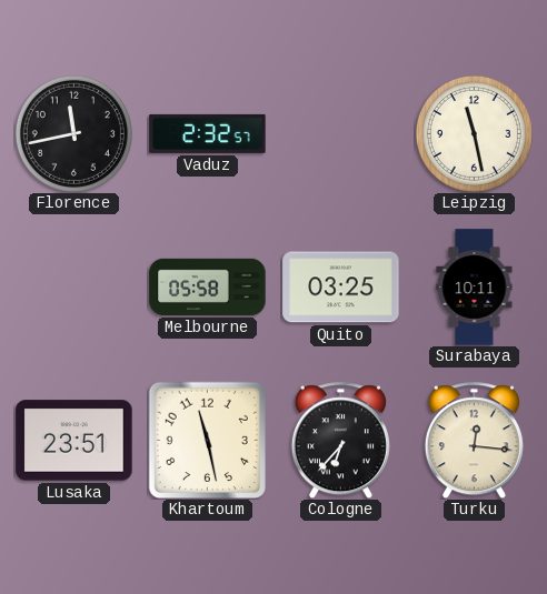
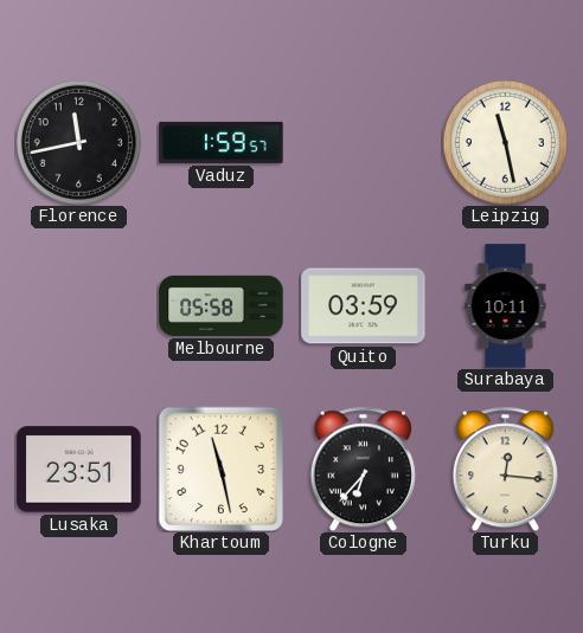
Vaduz: 2:32 -> 1:59 (222, 142)
Quito: 03:25 -> 03:59 (364, 306)
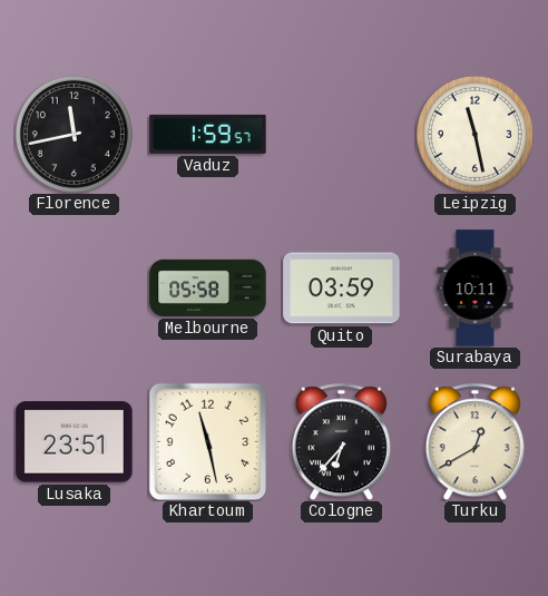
Turku: 12:16 -> 12:40 (474, 441)
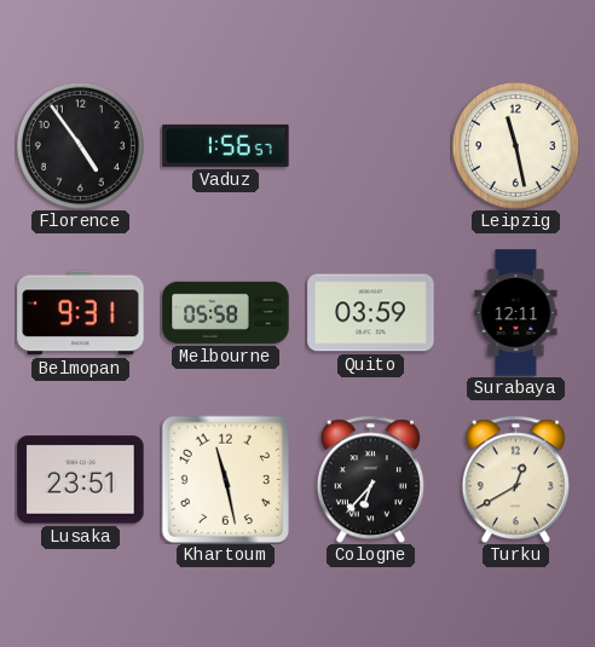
Florence: 11:43 -> 4:54 (80, 145)
Vaduz: 1:59 -> 1:56 (226, 145)
Belmopan: none -> 9:31 (81, 313)
Surabaya: 10:11 -> 12:11 (516, 313)
